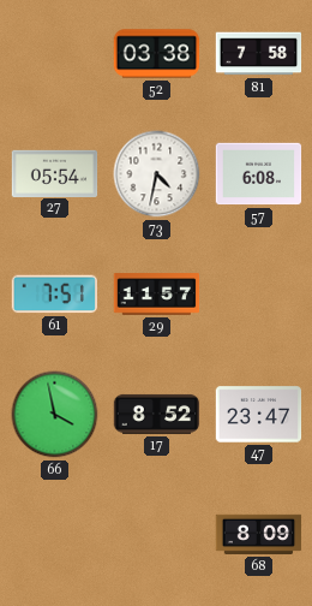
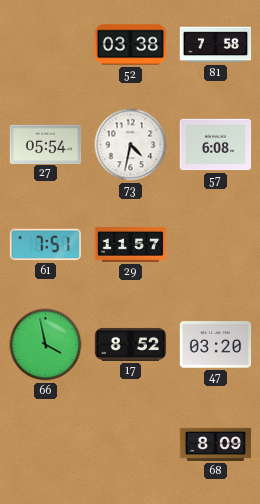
47: 23:47 -> 03:20 (216, 345)
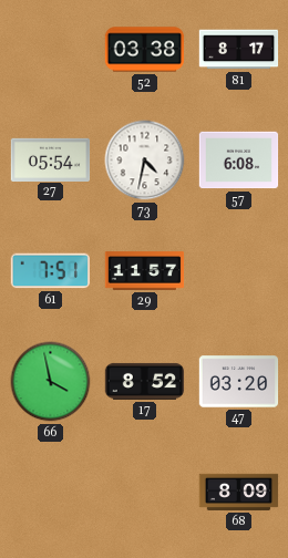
81: 7:58 -> 8:17 (239, 50)
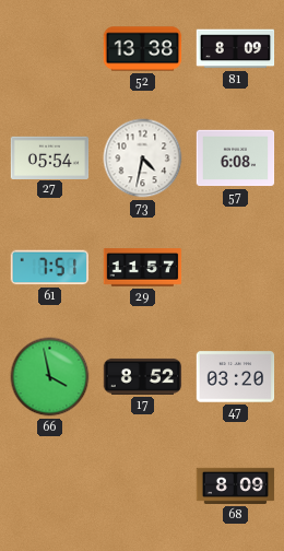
52: 03:38 -> 13:38 (143, 49)
81: 8:17 -> 8:09 (236, 49)
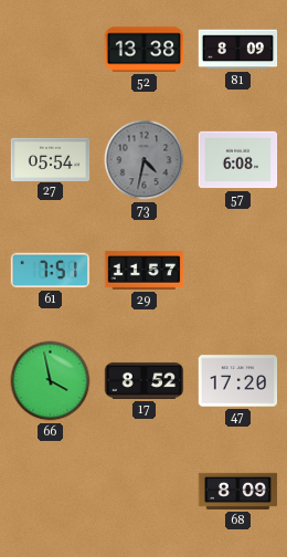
73 dial: white -> grey (145, 160)
47: 03:20 -> 17:20 (238, 381)
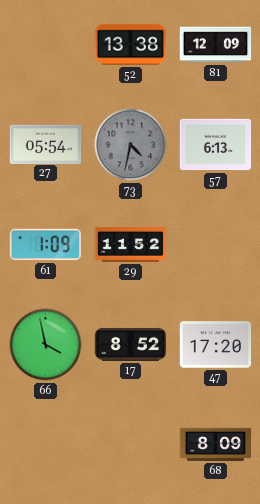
81: 8:09 -> 12:09 (216, 45)
57: 6:08 -> 6:13 (216, 145)
61: 7:51 -> 1:09 (45, 245)
29: 11:57 -> 11:52 (131, 245)
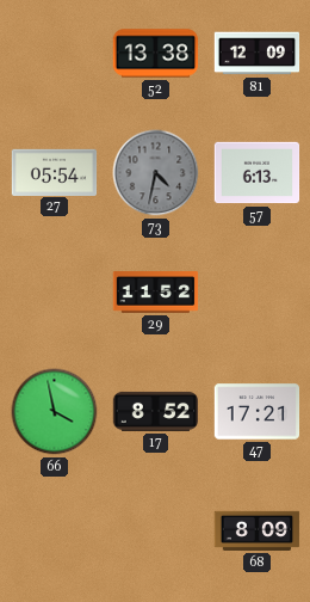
61: 1:09 -> none (45, 245)
47: 17:20 -> 17:21 (258, 412)
